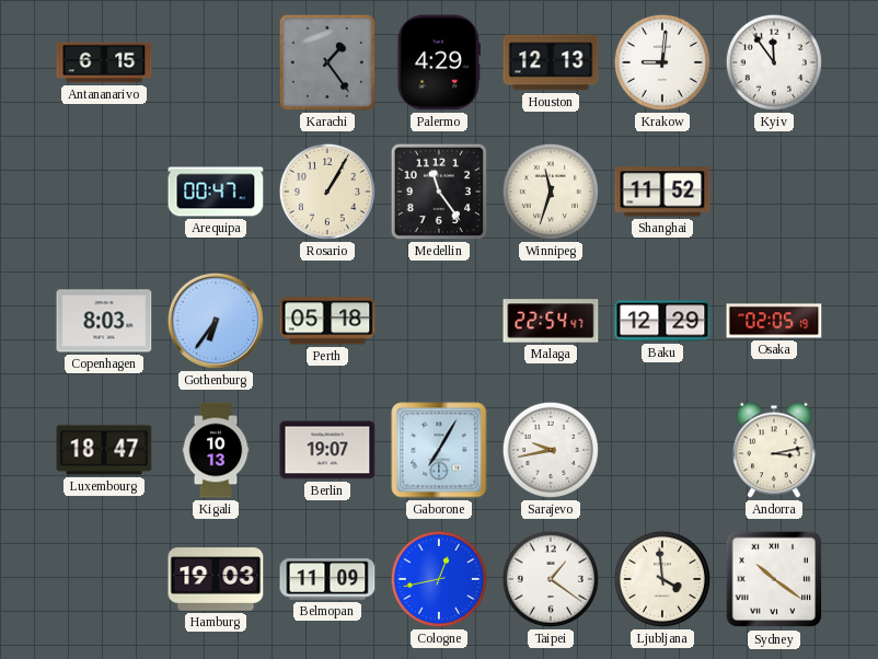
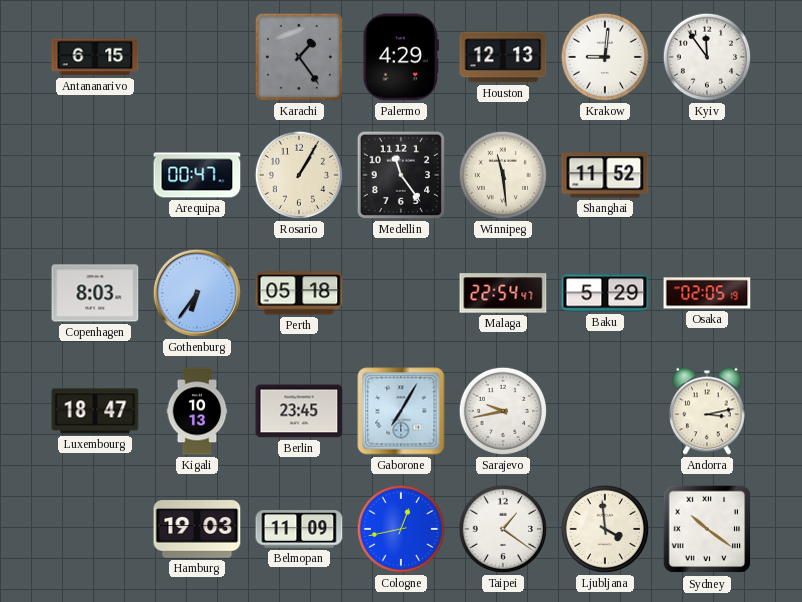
Winnipeg: 11:33 -> 11:29 (503, 175)
Baku: 12:29 -> 5:29 (605, 293)
Berlin: 19:07 -> 23:45 (299, 411)
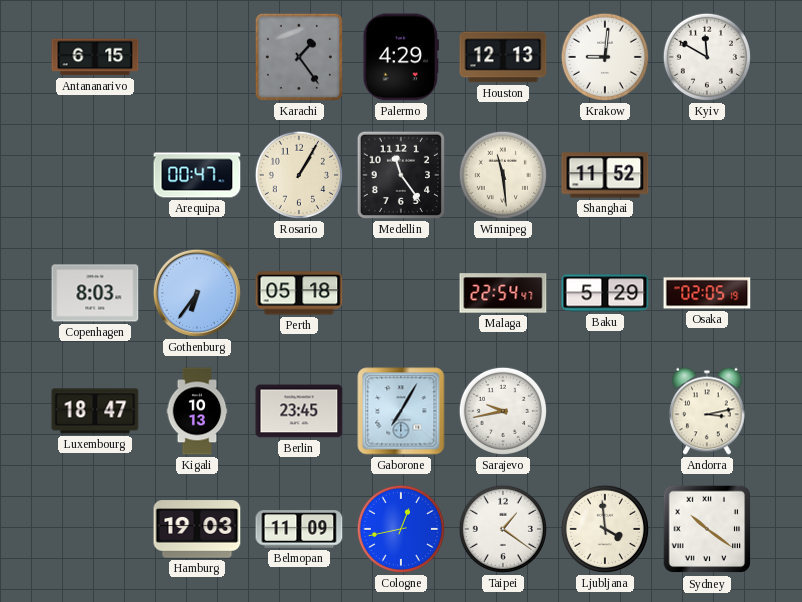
Kyiv: 11:54 -> 11:50 (707, 57)
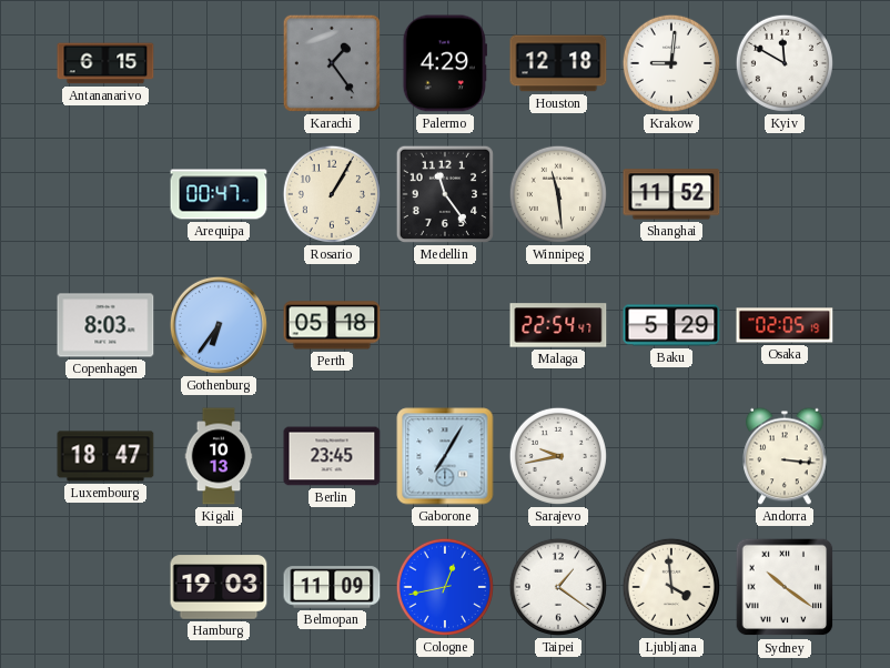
Houston: 12:13 -> 12:18 (558, 63)
Andorra: 3:13 -> 3:16 (785, 456)
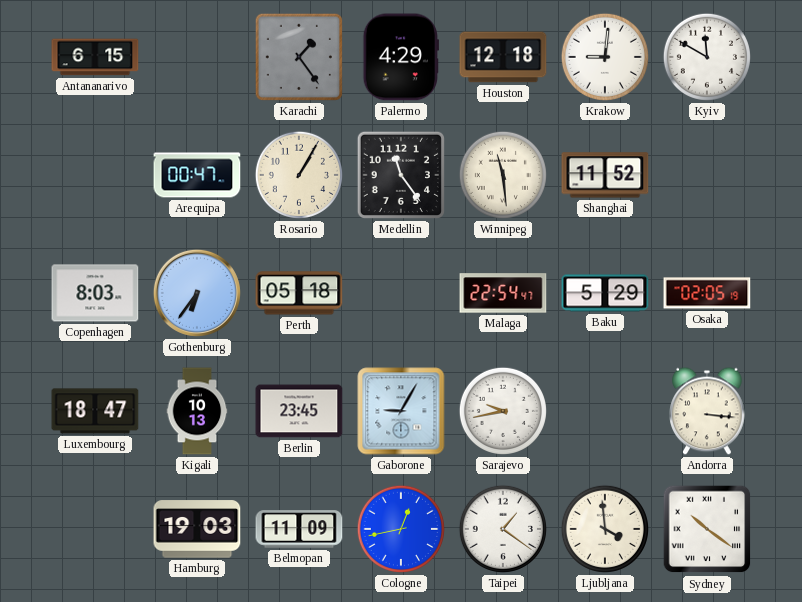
Gaborone: 7:05 -> 9:05 (401, 411)
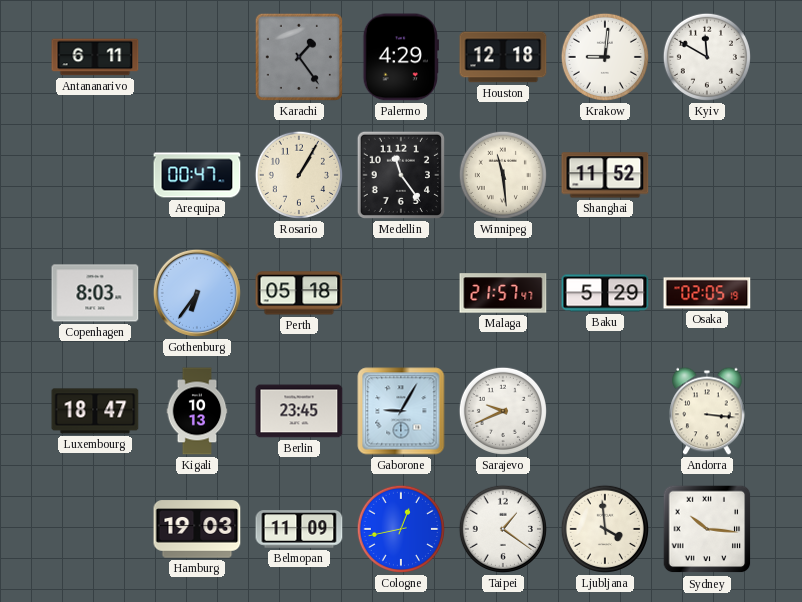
Antananarivo: 6:15 -> 6:11 (95, 57)
Malaga: 22:54 -> 21:57 (503, 293)
Sarajevo: 9:43 -> 9:41 (503, 411)
Sydney: 10:21 -> 10:16 (707, 529)
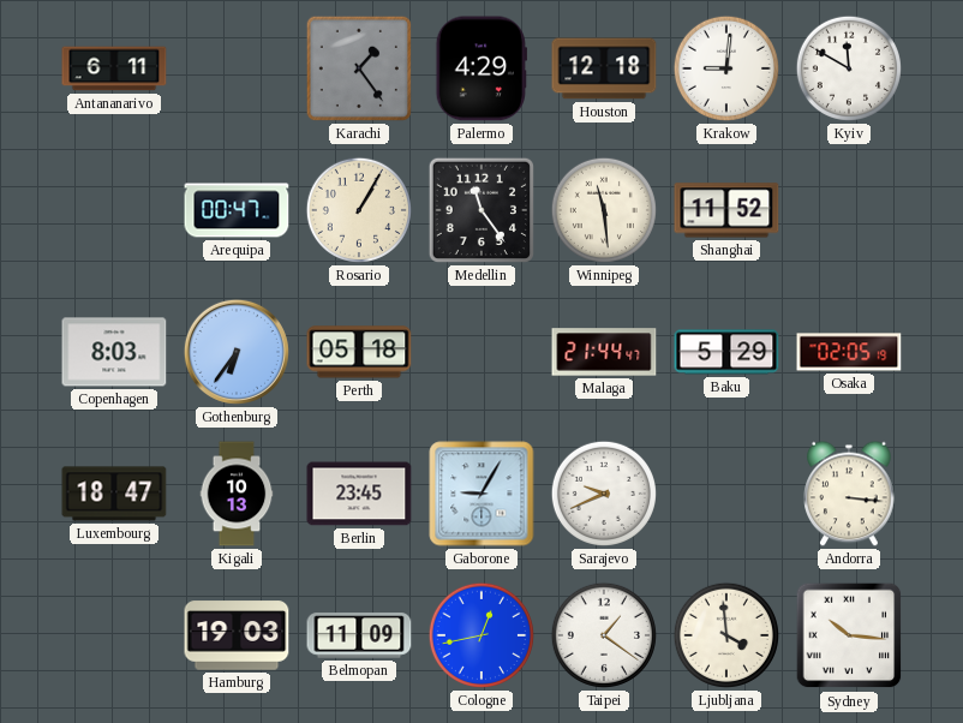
Malaga: 21:57 -> 21:44 (604, 352)
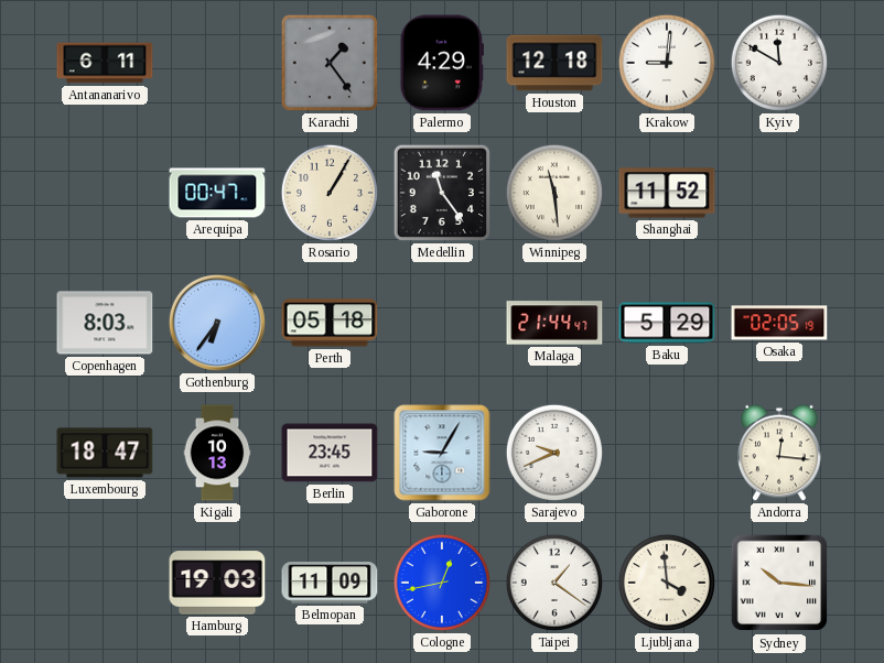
Andorra: 3:16 -> 12:16 (779, 453)
